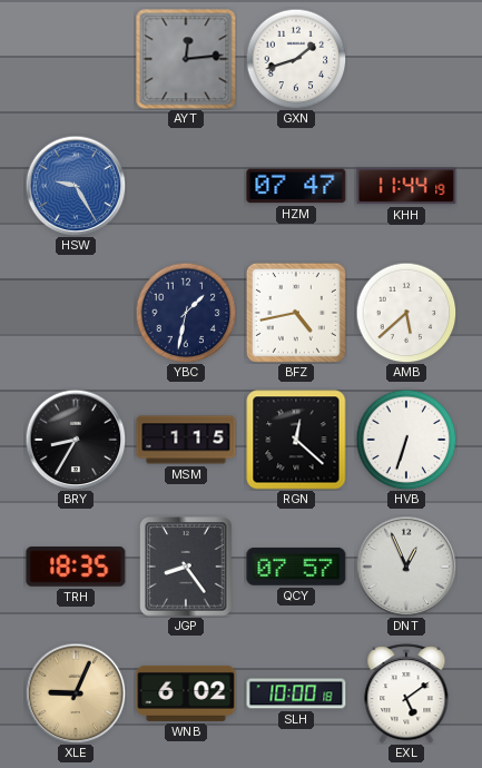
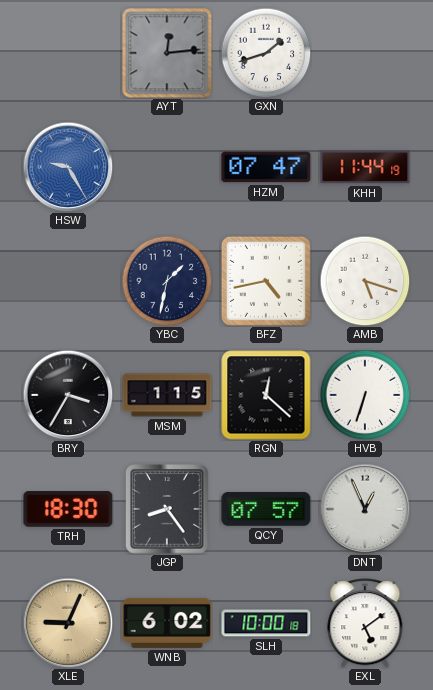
AMB: 5:38 -> 5:18 (365, 281)
BRY: 8:35 -> 3:35 (68, 395)
TRH: 18:35 -> 18:30 (68, 509)
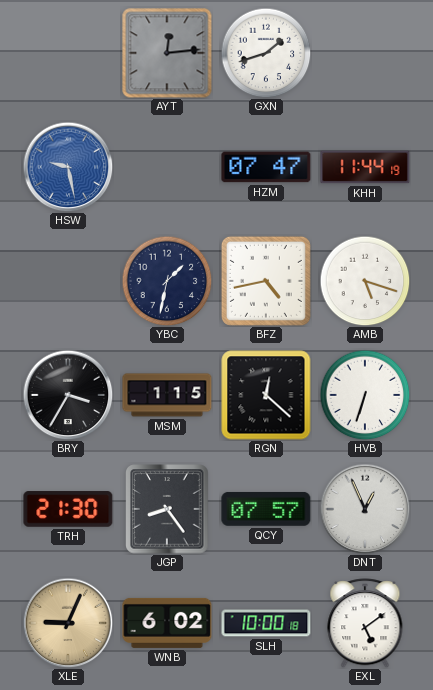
HSW: 9:25 -> 9:28 (68, 167)
TRH: 18:30 -> 21:30 (68, 509)
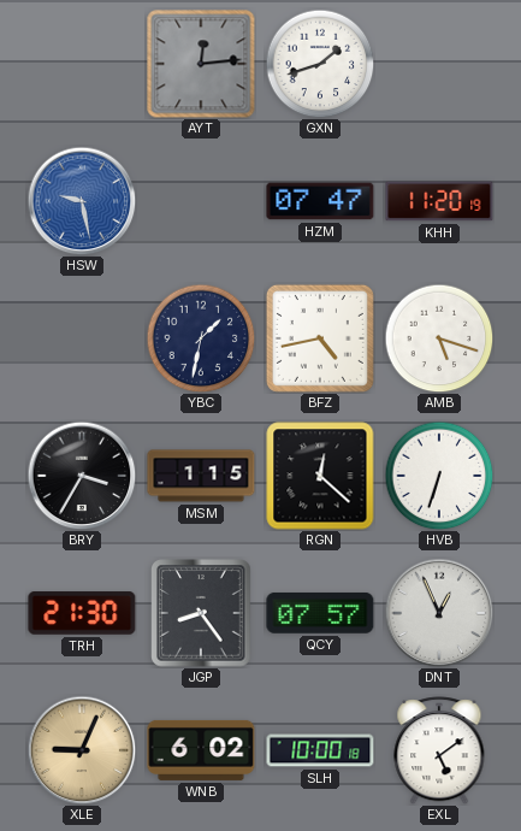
KHH: 11:44 -> 11:20 (439, 201)
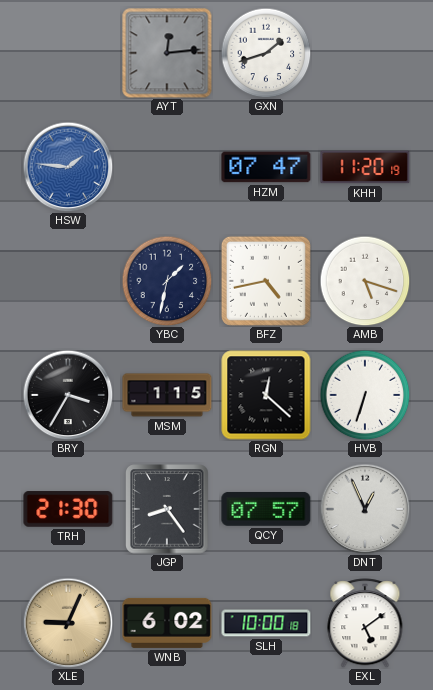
HSW: 9:28 -> 1:46 (68, 167)
